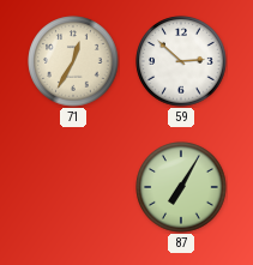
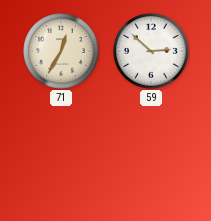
87: 7:05 -> none (181, 187)
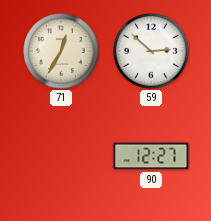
90: none -> 12:27 (151, 156)
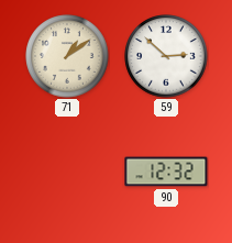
71: 12:35 -> 1:09 (67, 56)
90: 12:27 -> 12:32 (166, 172)
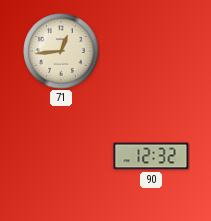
71: 1:09 -> 12:44 (61, 51)
59: 2:52 -> none (166, 56)
